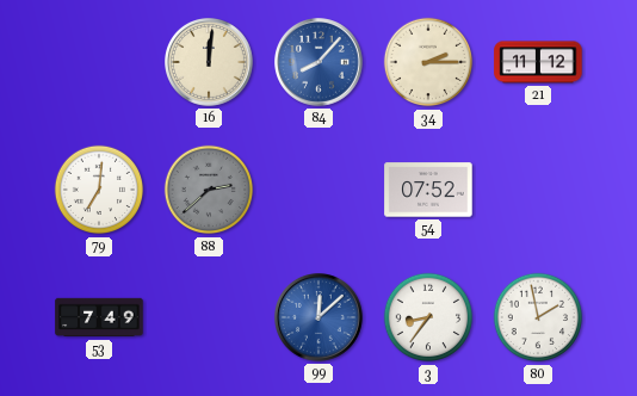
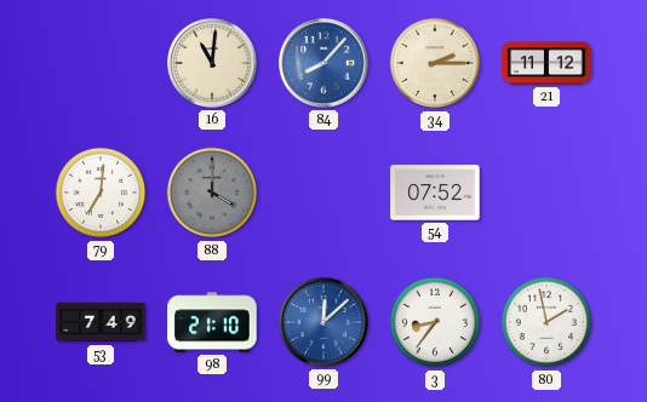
16: 12:01 -> 11:01 (213, 64)
88: 2:38 -> 4:00 (212, 193)
98: none -> 21:10 (212, 322)
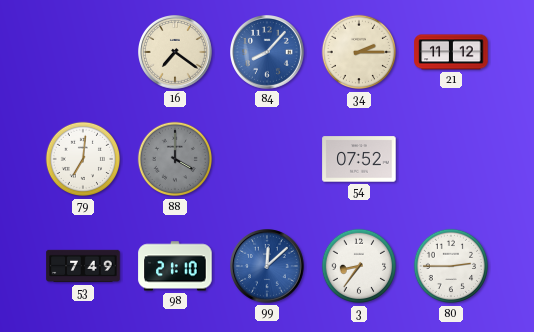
16: 11:01 -> 7:21 (176, 53)
80: 1:58 -> 2:45 (451, 266)
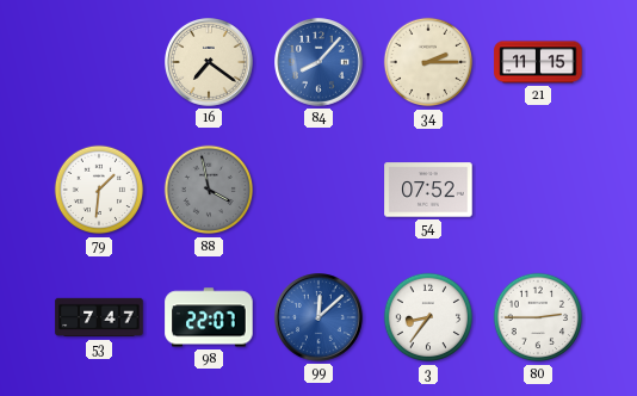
21: 11:12 -> 11:15 (538, 62)
79: 7:01 -> 1:31 (99, 190)
88: 4:00 -> 3:58 (209, 190)
53: 7:49 -> 7:47 (99, 317)
98: 21:10 -> 22:07 (209, 317)
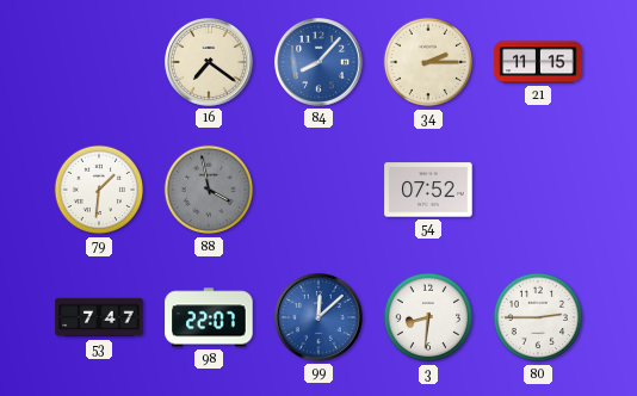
3: 8:36 -> 8:31 (428, 317)
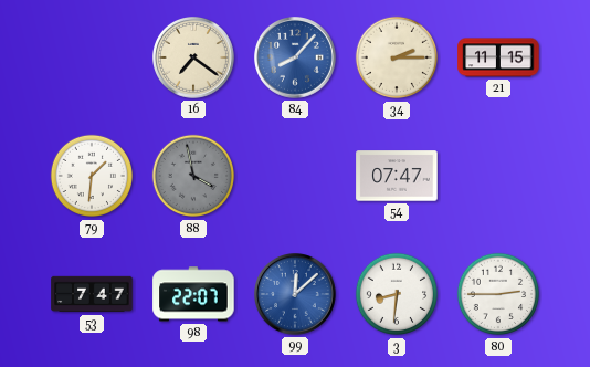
54: 07:52 -> 07:47 (397, 176)
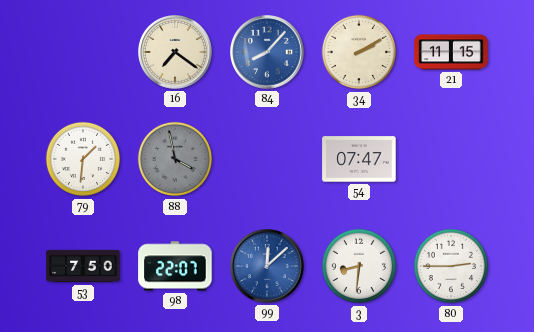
34: 2:15 -> 2:10 (359, 52)
53: 7:47 -> 7:50 (83, 266)
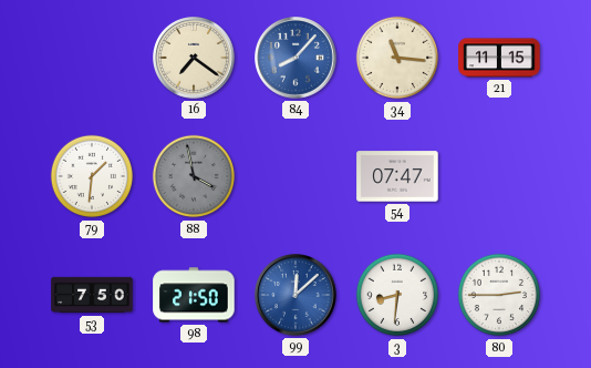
34: 2:10 -> 11:16 (397, 58)
98: 22:07 -> 21:50 (194, 295)
